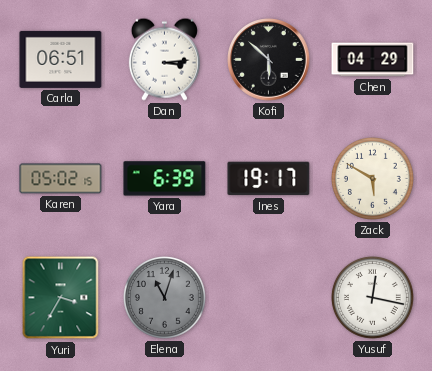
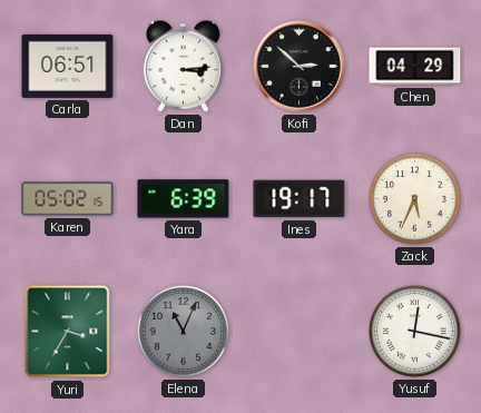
Kofi: 5:52 -> 2:52 (300, 67)
Zack: 5:50 -> 5:34 (414, 198)
Elena: 11:03 -> 11:04 (183, 331)
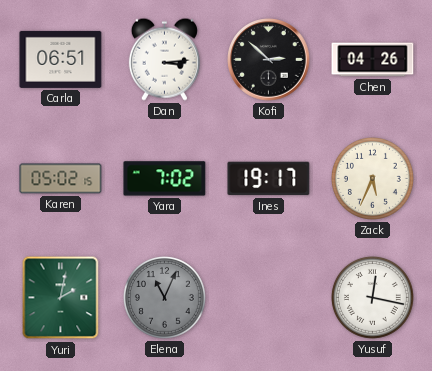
Chen: 04:29 -> 04:26 (373, 60)
Yara: 6:39 -> 7:02 (165, 179)
Yuri: 3:35 -> 2:02 (61, 298)
